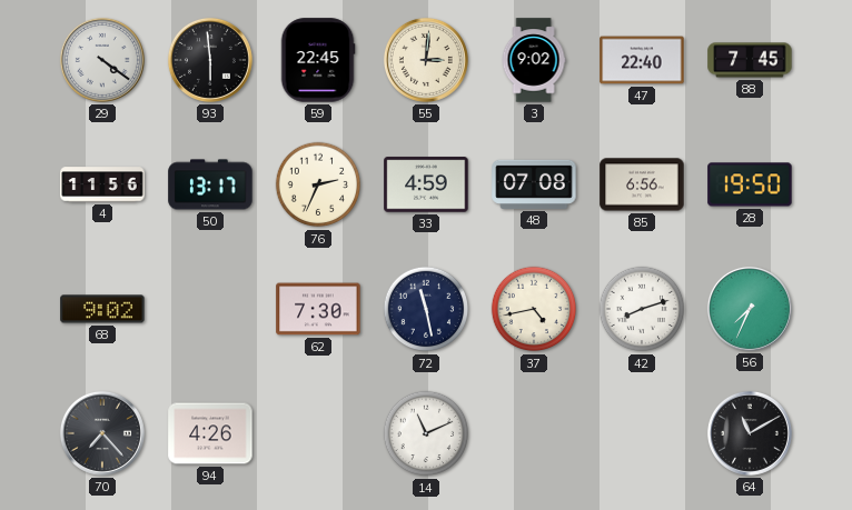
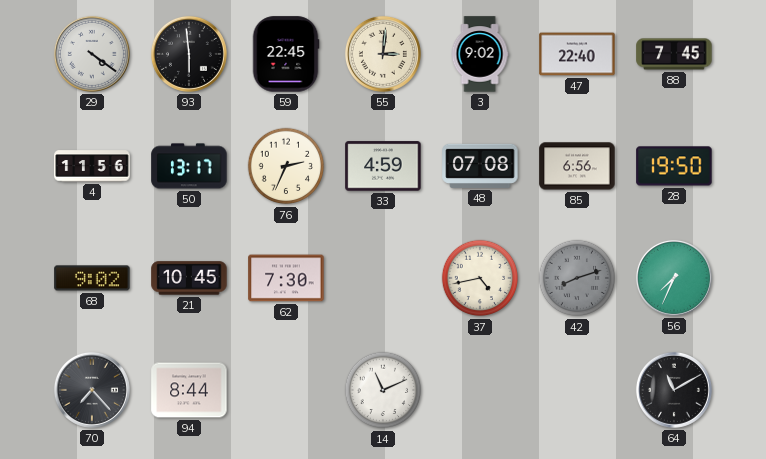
21: none -> 10:45 (189, 278)
72: 11:28 -> none (426, 309)
42 dial: white -> grey (577, 278)
94: 4:26 -> 8:44 (189, 390)
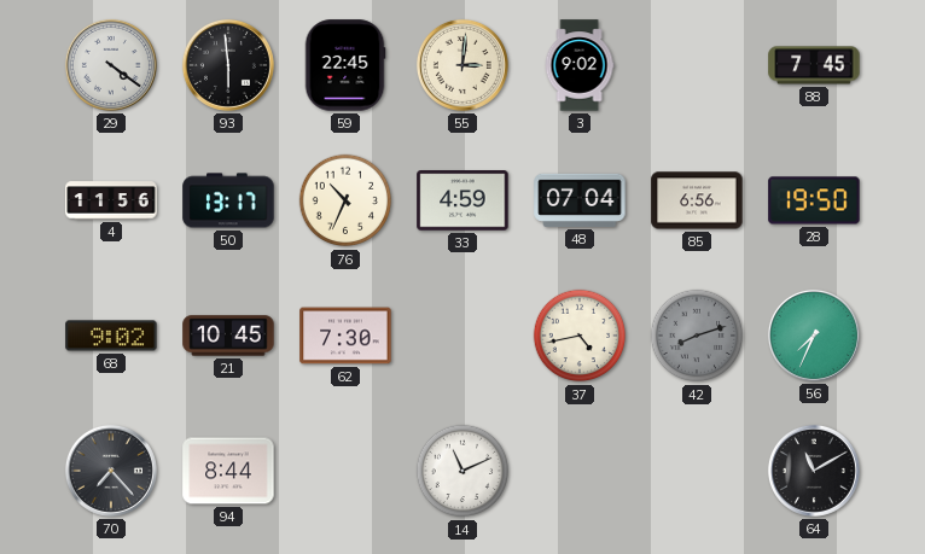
47: 22:40 -> none (577, 54)
76: 2:34 -> 10:34 (345, 200)
48: 07:08 -> 07:04 (580, 200)
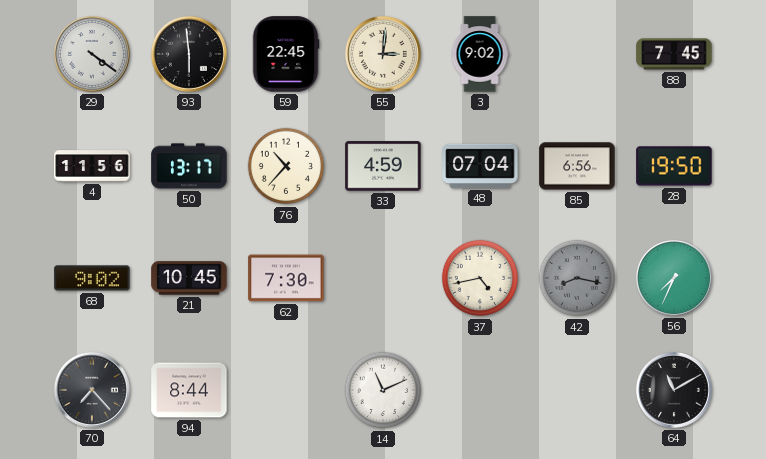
76: 10:34 -> 10:37 (286, 166)
42: 8:12 -> 8:17 (577, 278)
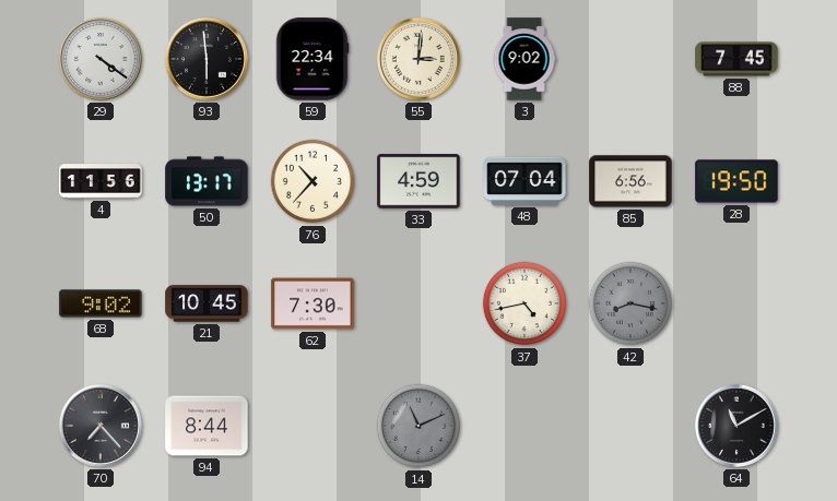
59: 22:45 -> 22:34 (313, 59)
56: 7:34 -> none (674, 278)
14 dial: white -> grey (418, 426)
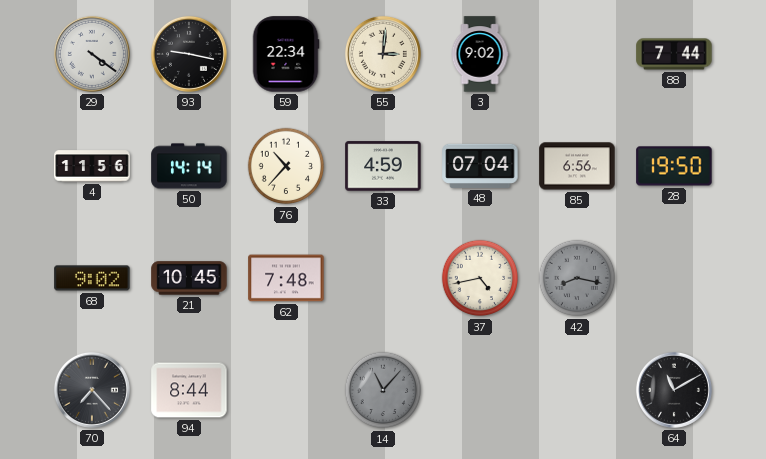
93: 5:59 -> 9:17 (189, 54)
88: 7:45 -> 7:44 (674, 54)
50: 13:17 -> 14:14 (189, 166)
62: 7:30 -> 7:48 (286, 278)
14: 11:11 -> 11:07 (383, 390)
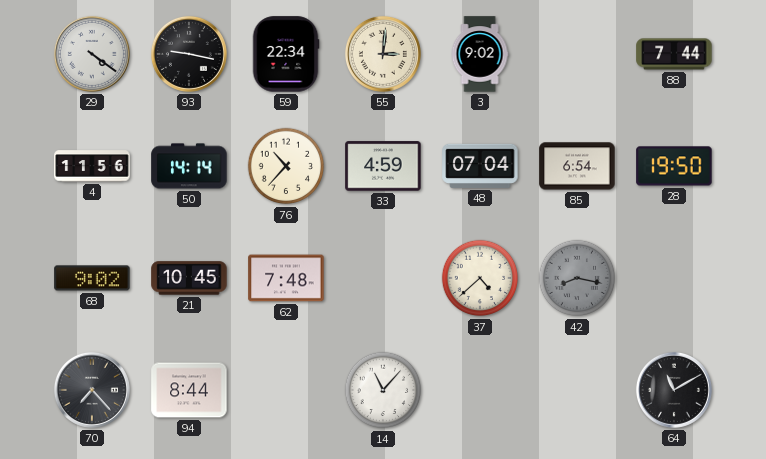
85: 6:56 -> 6:54 (577, 166)
37: 4:43 -> 4:38 (480, 278)
14 dial: grey -> white (383, 390)
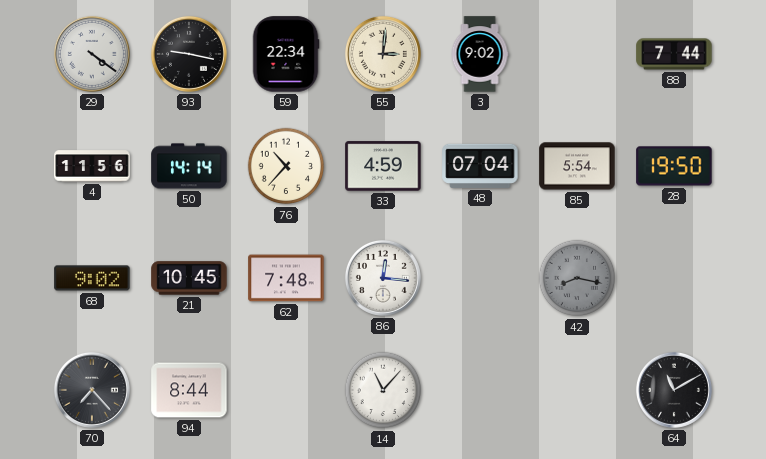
85: 6:54 -> 5:54 (577, 166)
86: none -> 12:16 (383, 278)
37: 4:38 -> none (480, 278)
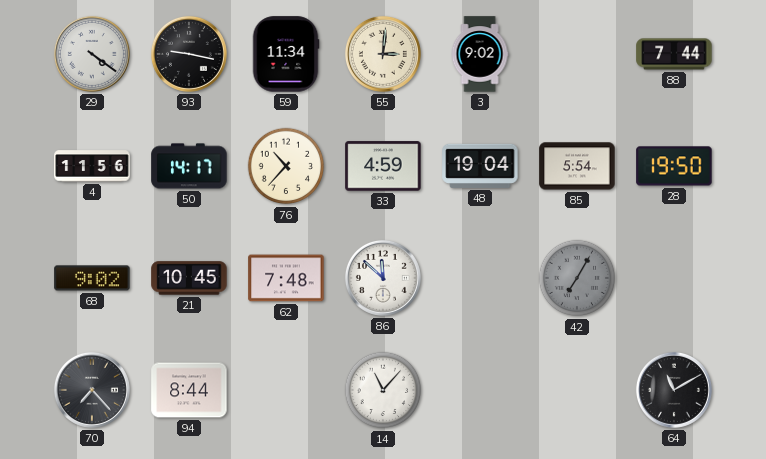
59: 22:34 -> 11:34 (286, 54)
50: 14:14 -> 14:17 (189, 166)
48: 07:04 -> 19:04 (480, 166)
86: 12:16 -> 11:52 (383, 278)
42: 8:17 -> 7:05 (577, 278)
